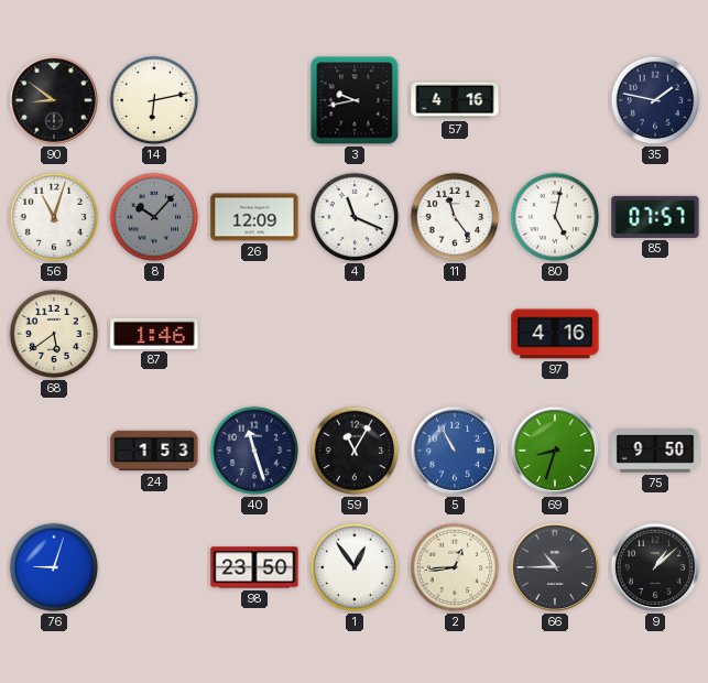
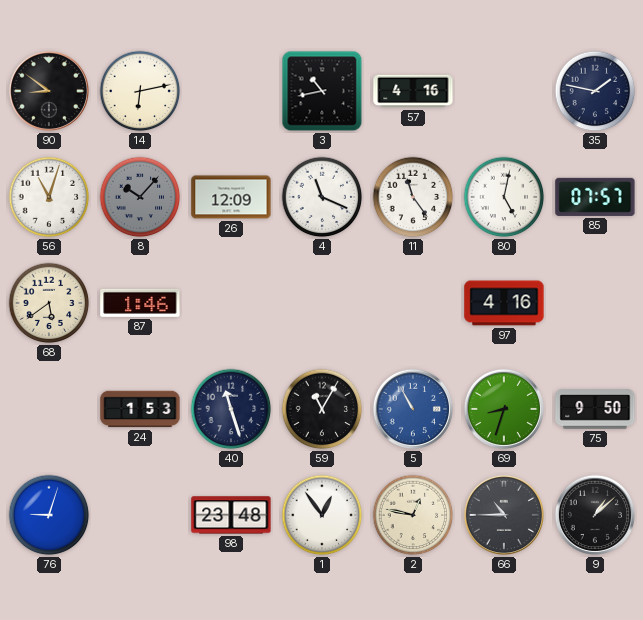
3: 9:43 -> 10:43 (322, 91)
98: 23:50 -> 23:48 (231, 515)
2: 12:44 -> 12:47 (413, 515)
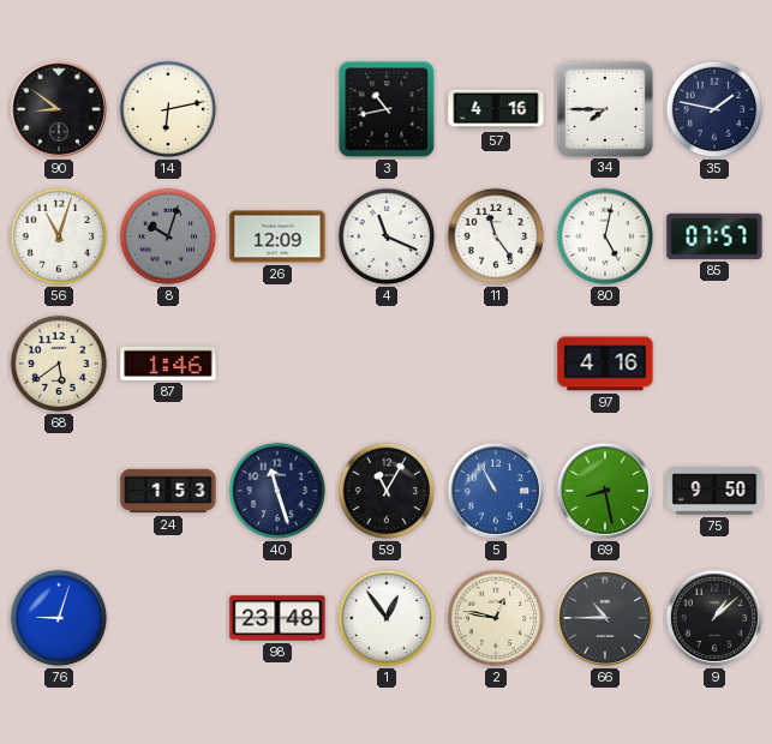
34: none -> 7:45 (604, 108)
8: 10:07 -> 10:03 (168, 236)
69: 8:33 -> 8:28 (605, 491)
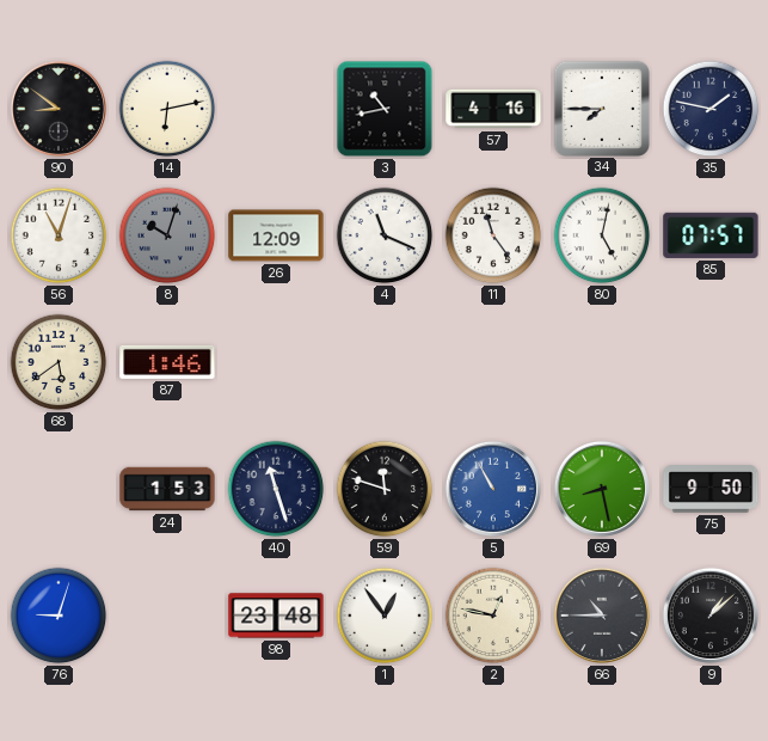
97: 4:16 -> none (605, 364)
59: 11:05 -> 11:48 (385, 489)
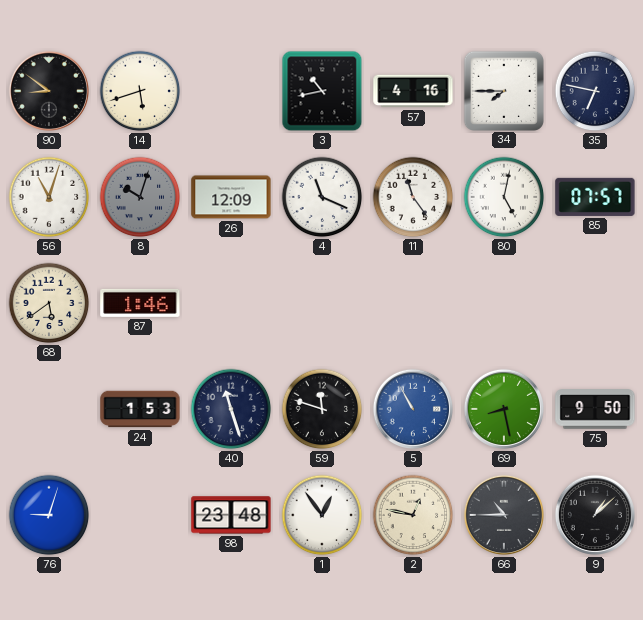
14: 6:13 -> 5:42 (140, 91)
35: 1:47 -> 6:47 (595, 91)
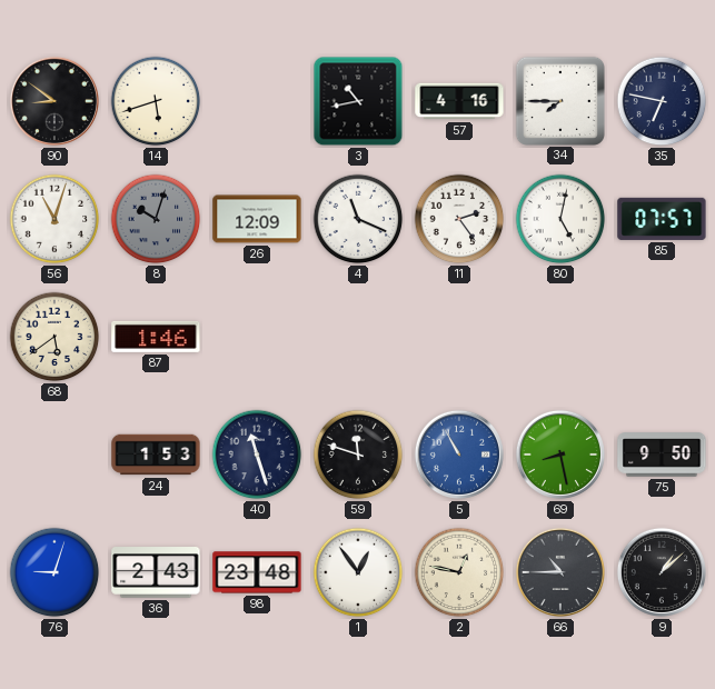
11: 11:24 -> 2:24 (459, 219)
36: none -> 2:43 (156, 573)
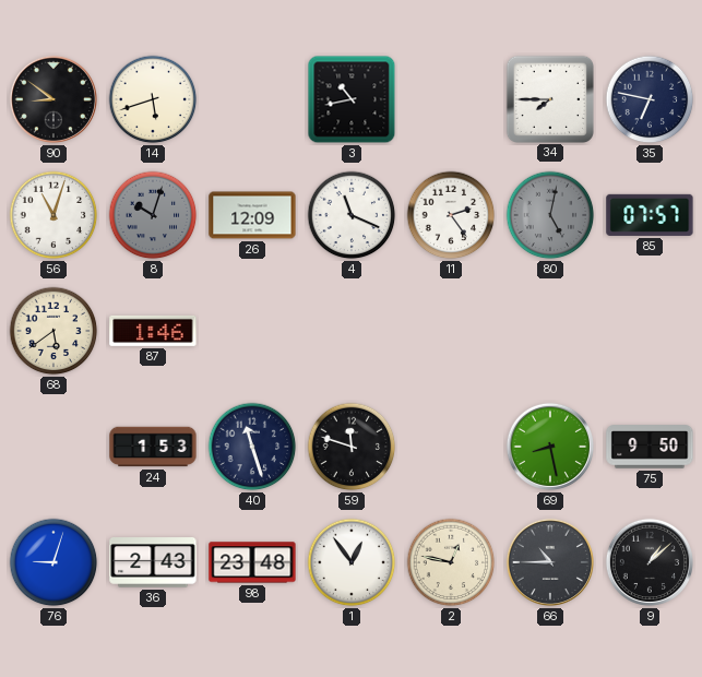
57: 4:16 -> none (459, 101)
80 dial: white -> grey (550, 215)
5: 10:55 -> none (459, 455)
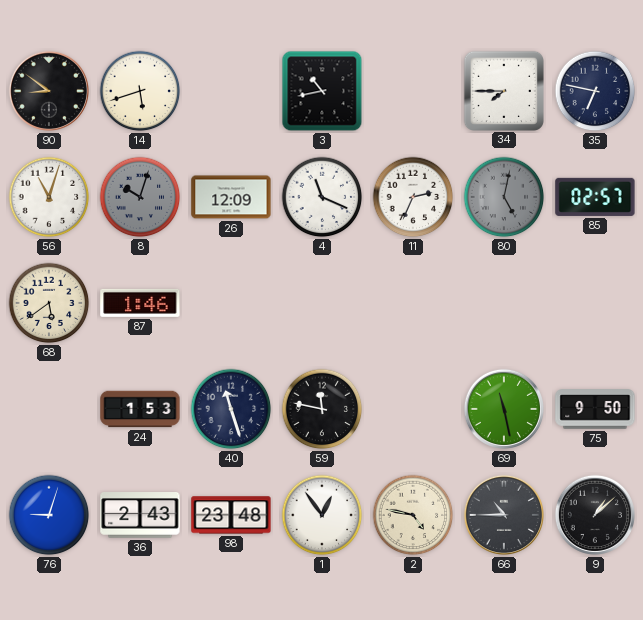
11: 2:24 -> 2:34 (413, 197)
85: 07:57 -> 02:57 (595, 197)
59: 11:48 -> 11:47 (322, 409)
69: 8:28 -> 11:28 (504, 409)
2: 12:47 -> 4:47 (413, 515)
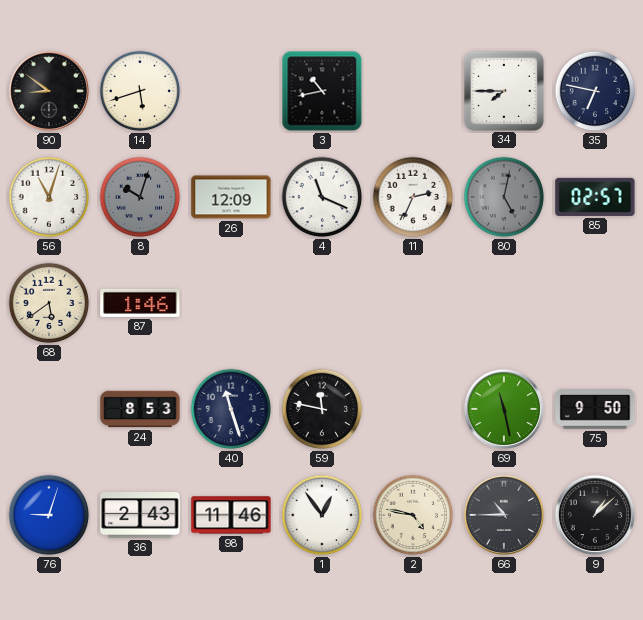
24: 1:53 -> 8:53 (140, 409)
98: 23:48 -> 11:46 (231, 515)
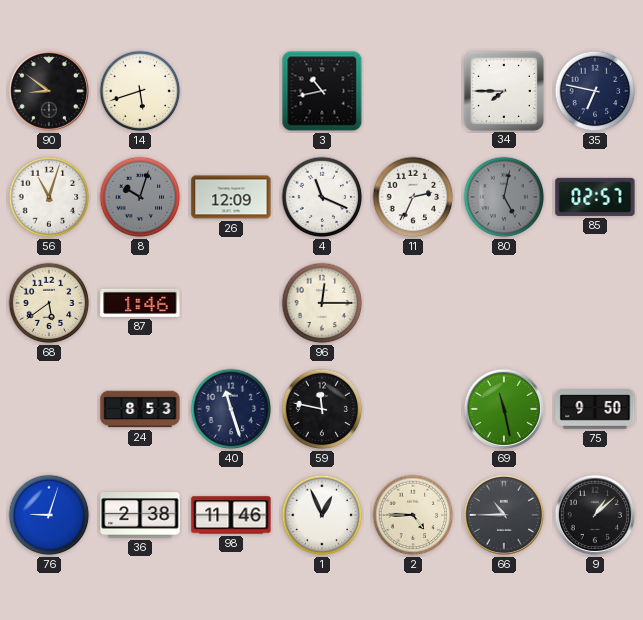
96: none -> 12:15 (322, 303)
36: 2:43 -> 2:38 (140, 516)
1: 12:54 -> 12:56 (322, 515)
2: 4:47 -> 4:45 (413, 515)
